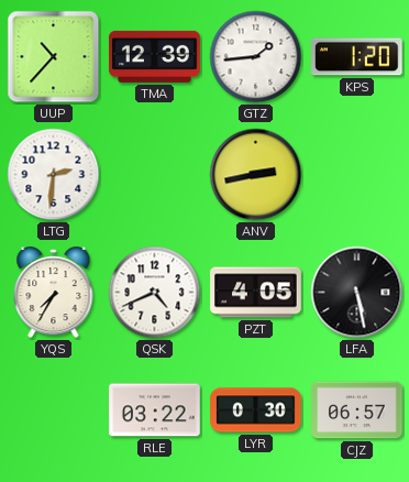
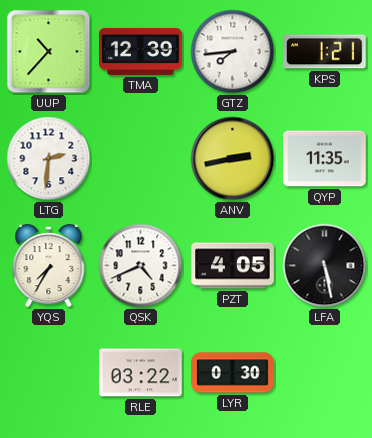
GTZ: 1:44 -> 7:44 (233, 52)
KPS: 1:20 -> 1:21 (325, 52)
QYP: none -> 11:35 (325, 159)
CJZ: 06:57 -> none (357, 410)
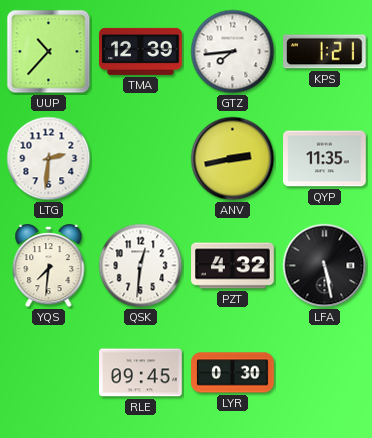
YQS: 7:35 -> 7:31 (49, 267)
QSK: 4:41 -> 12:31 (141, 266)
PZT: 4:05 -> 4:32 (233, 266)
RLE: 03:22 -> 09:45 (141, 373)
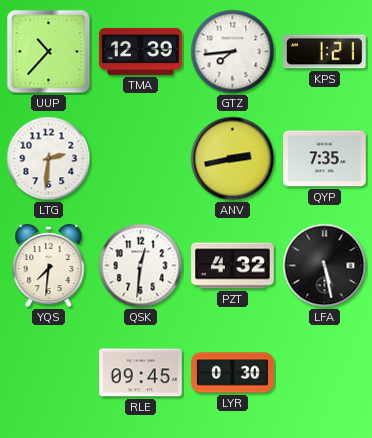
QYP: 11:35 -> 7:35 (325, 159)
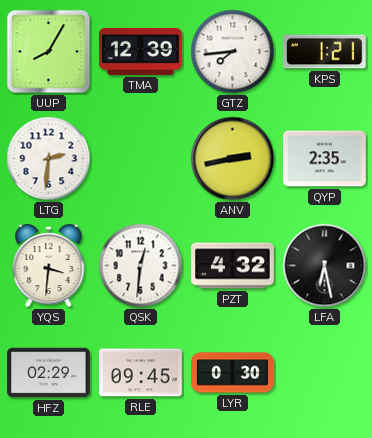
UUP: 10:37 -> 8:05 (49, 52)
QYP: 7:35 -> 2:35 (325, 159)
YQS: 7:31 -> 3:31 (49, 267)
LFA: 5:28 -> 6:28 (325, 266)
HFZ: none -> 02:29 (49, 373)
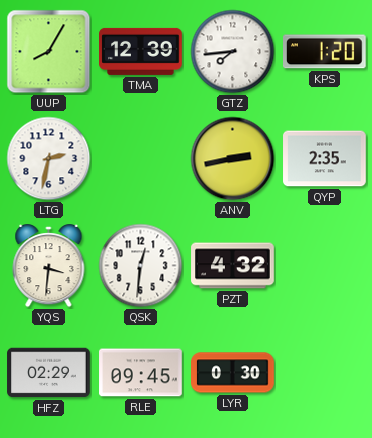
KPS: 1:21 -> 1:20 (325, 52)
LTG: 2:31 -> 2:32 (49, 159)
LFA: 6:28 -> none (325, 266)
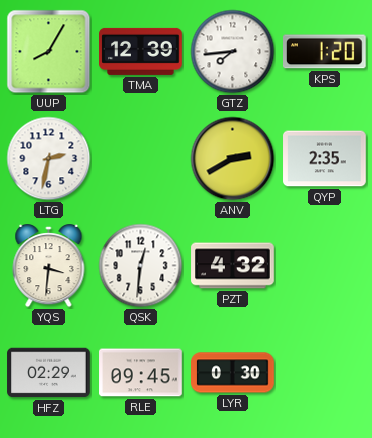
ANV: 2:43 -> 2:40 (233, 159)
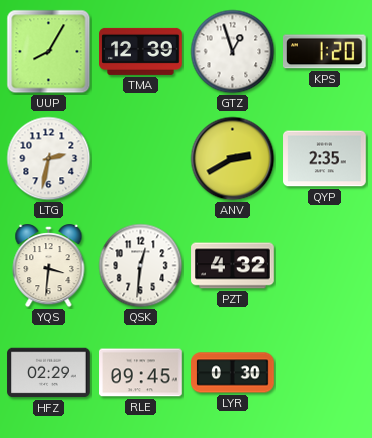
GTZ: 7:44 -> 12:57 (233, 52)
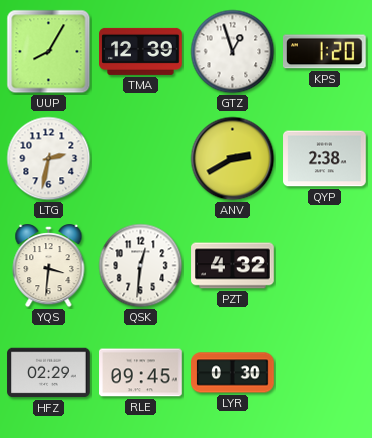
QYP: 2:35 -> 2:38 (325, 159)
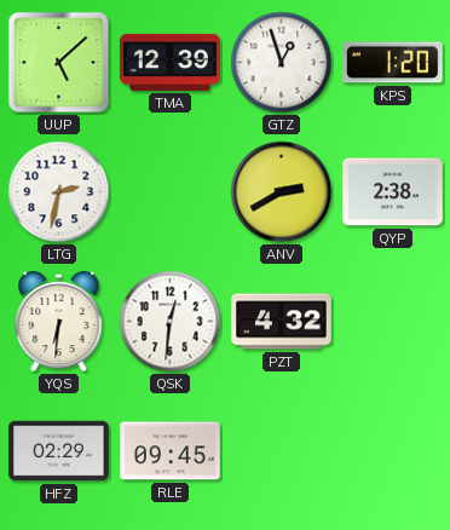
UUP: 8:05 -> 5:08 (59, 63)
YQS: 3:31 -> 6:31 (59, 323)
LYR: 0:30 -> none (233, 373)
